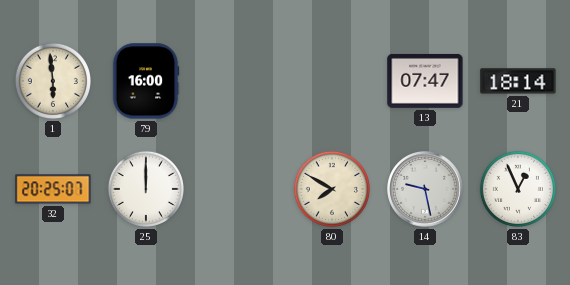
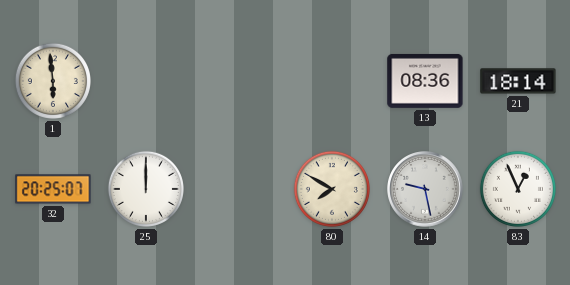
79: 16:00 -> none (146, 81)
13: 07:47 -> 08:36 (425, 81)
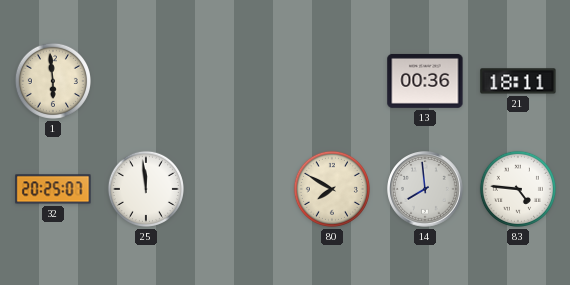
13: 08:36 -> 00:36 (425, 81)
21: 18:14 -> 18:11 (518, 81)
25: 12:00 -> 11:59 (146, 189)
14: 9:28 -> 7:59 (425, 189)
83: 12:56 -> 4:46 (518, 189)
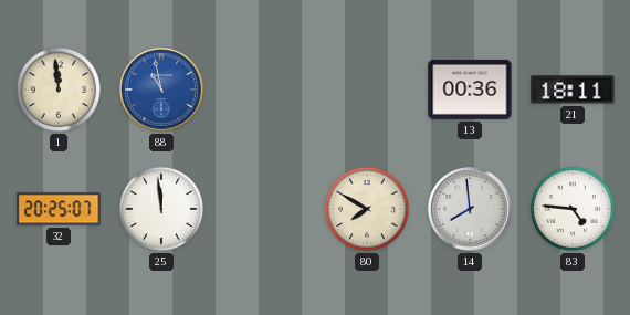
1: 5:59 -> 11:59 (59, 90)
88: none -> 10:58 (161, 90)
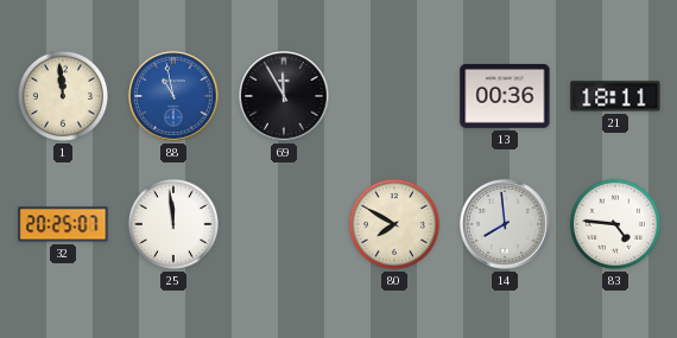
69: none -> 11:55 (284, 96)
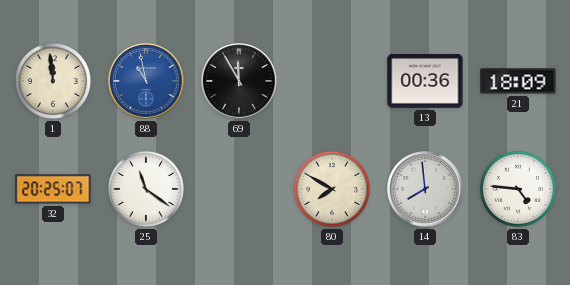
21: 18:11 -> 18:09 (518, 81)
25: 11:59 -> 11:21 (146, 189)
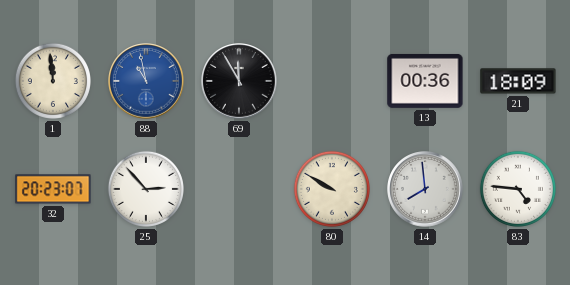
32: 20:25 -> 20:23 (53, 189)
25: 11:21 -> 2:53 (146, 189)
80: 7:50 -> 9:50 (332, 189)
